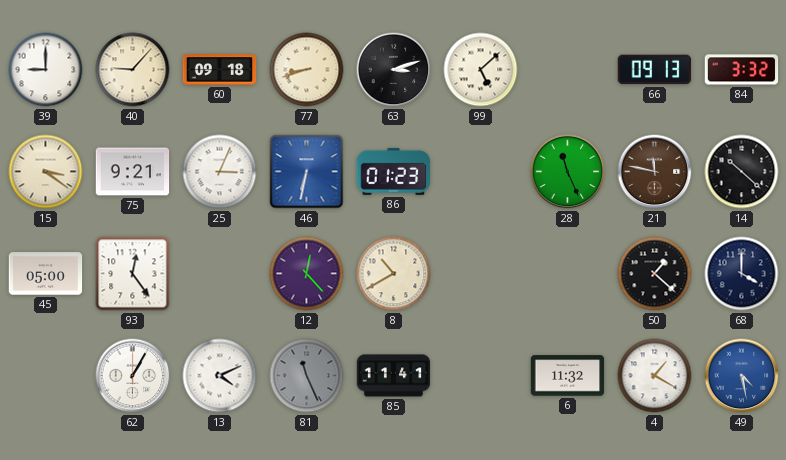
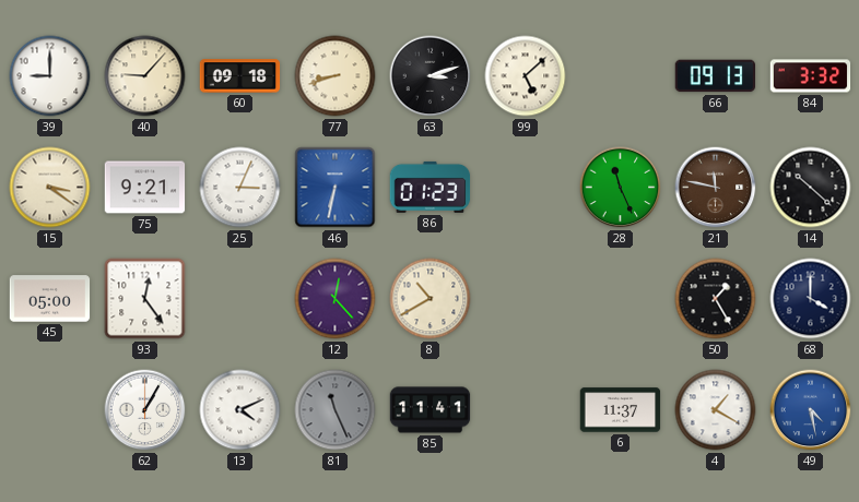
50: 1:22 -> 1:25 (716, 299)
6: 11:32 -> 11:37 (621, 410)
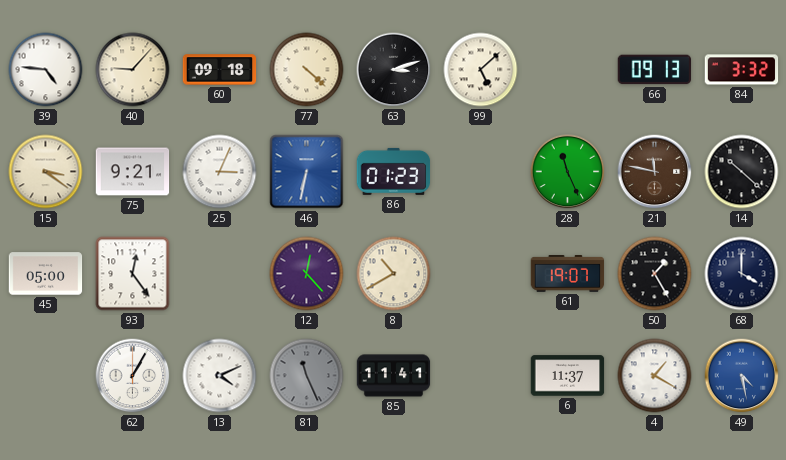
39: 9:00 -> 4:46 (46, 70)
77: 8:42 -> 4:22 (307, 70)
61: none -> 19:07 (568, 274)
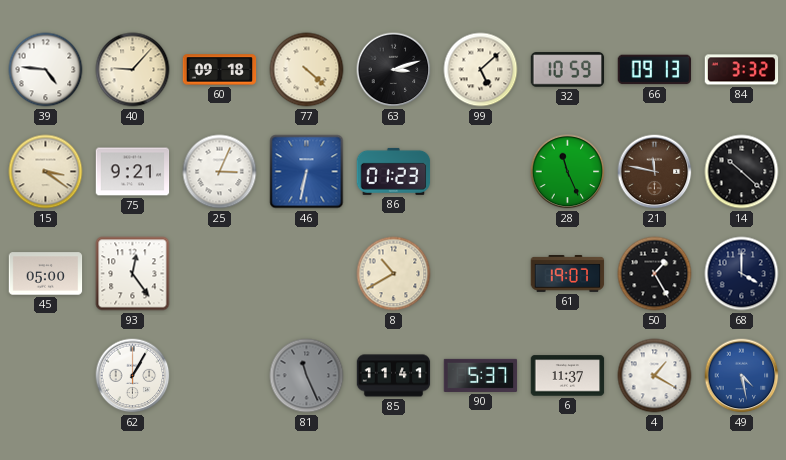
32: none -> 10:59 (568, 70)
12: 12:23 -> none (307, 274)
13: 4:11 -> none (220, 376)
90: none -> 5:37 (481, 375)
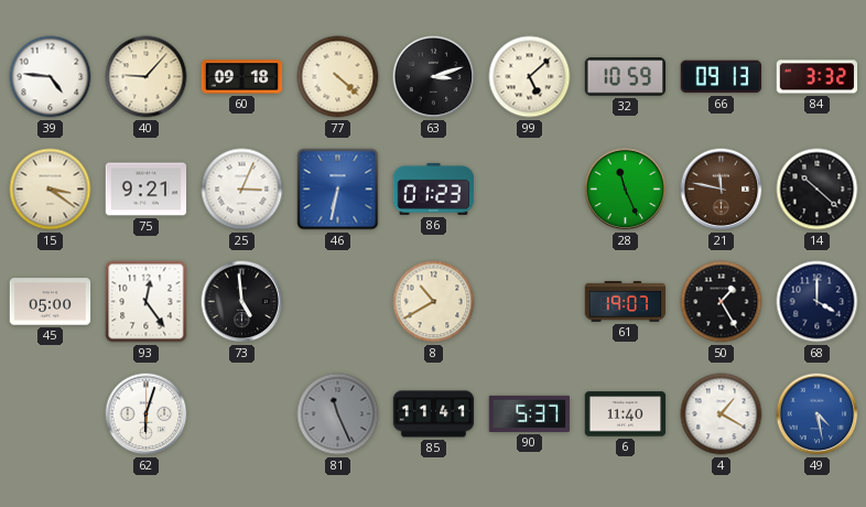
73: none -> 4:59 (242, 302)
62: 1:05 -> 6:03 (147, 414)
6: 11:37 -> 11:40 (626, 414)
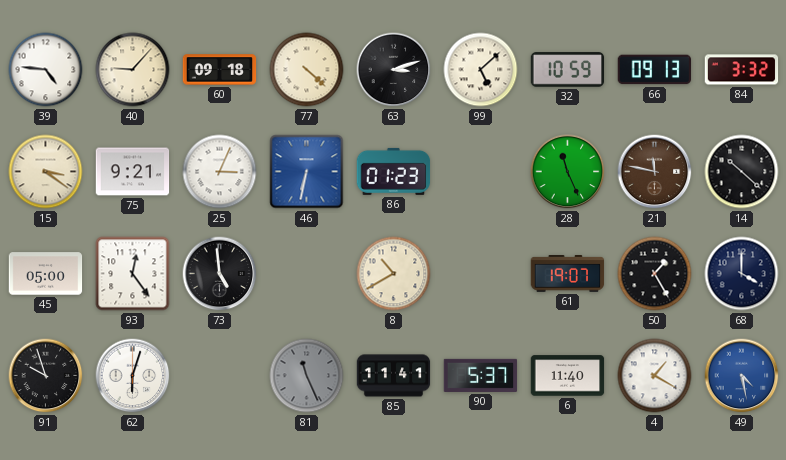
91: none -> 9:57 (46, 376)
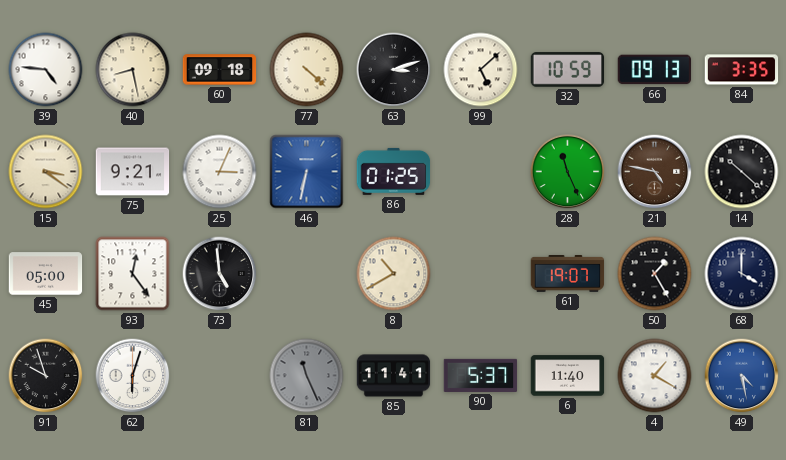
40: 9:07 -> 8:28 (133, 70)
84: 3:32 -> 3:35 (742, 70)
86: 01:23 -> 01:25 (394, 171)
21: 11:47 -> 4:47 (655, 172)
